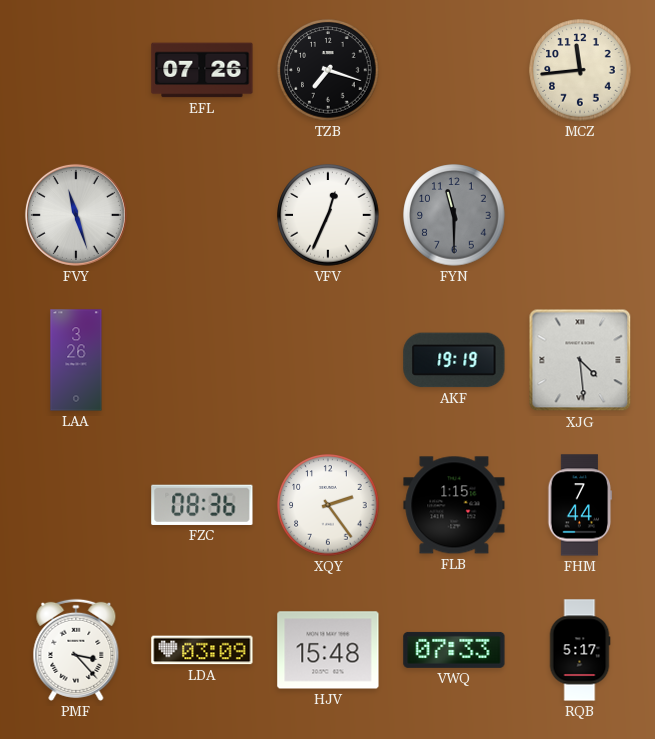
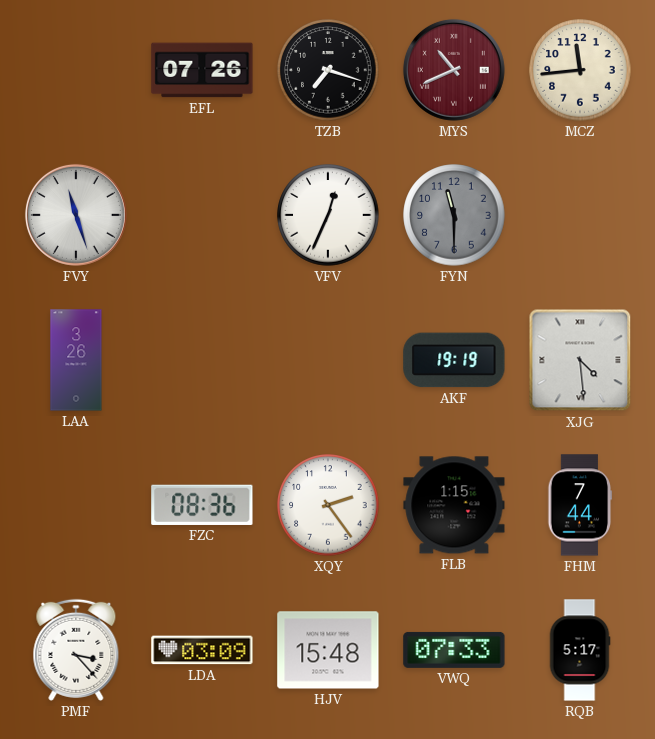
MYS: none -> 10:41 (454, 70)
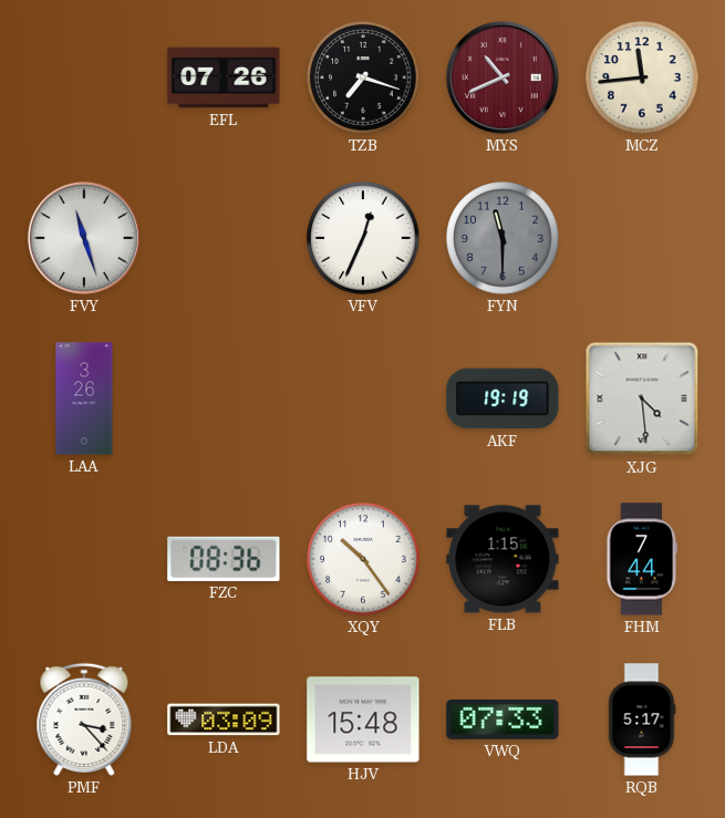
XQY: 2:24 -> 10:24 (363, 559)
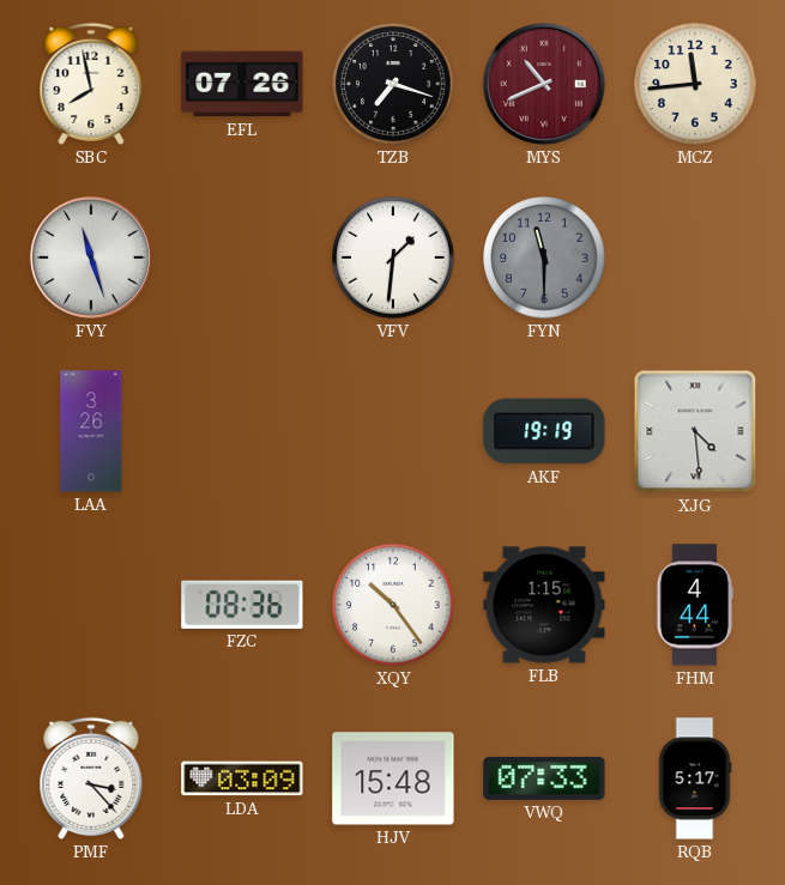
SBC: none -> 7:58 (91, 84)
VFV: 12:34 -> 1:31 (393, 257)
FHM: 7:44 -> 4:44 (695, 605)
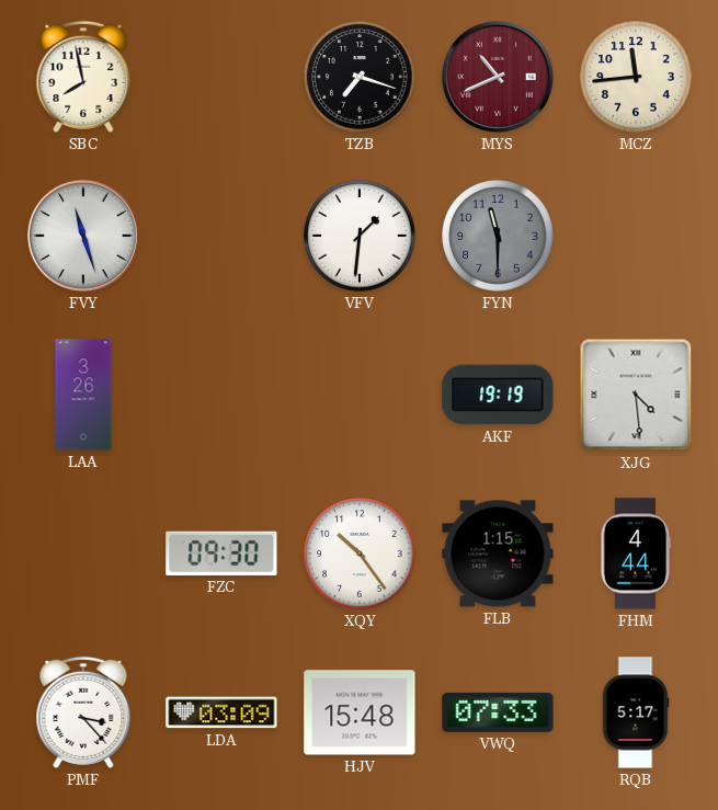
EFL: 07:26 -> none (242, 84)
FZC: 08:36 -> 09:30 (221, 554)
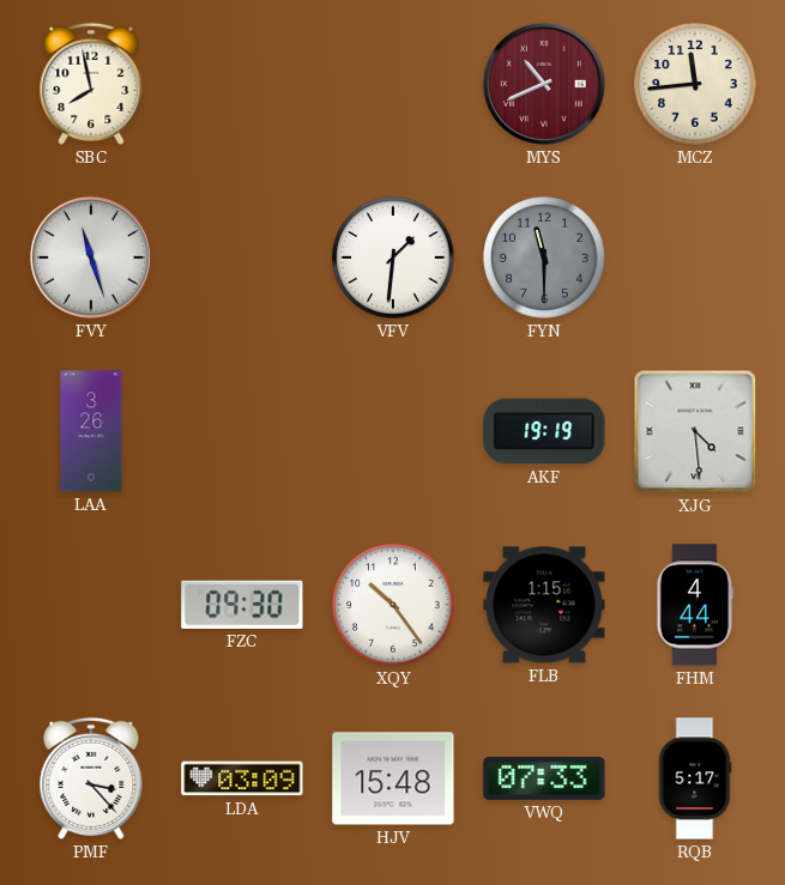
TZB: 7:18 -> none (360, 77)
